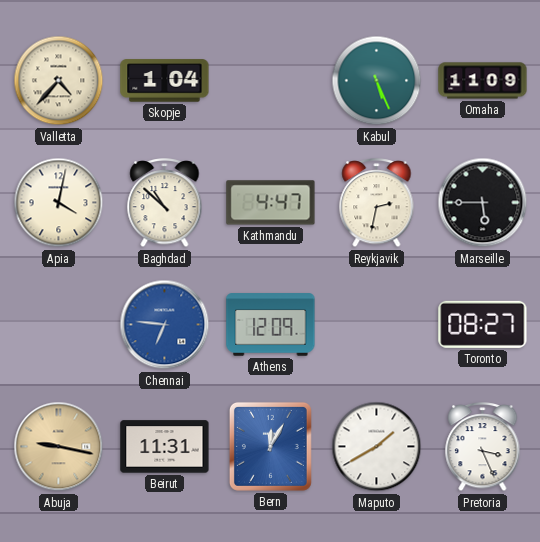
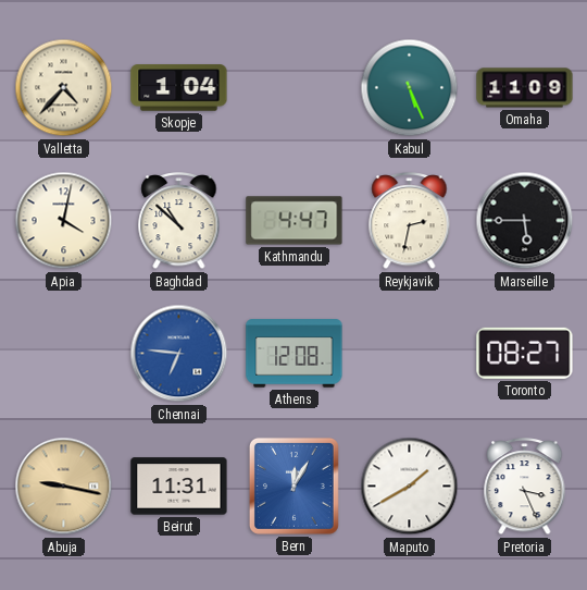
Athens: 12:09 -> 12:08 (295, 354)
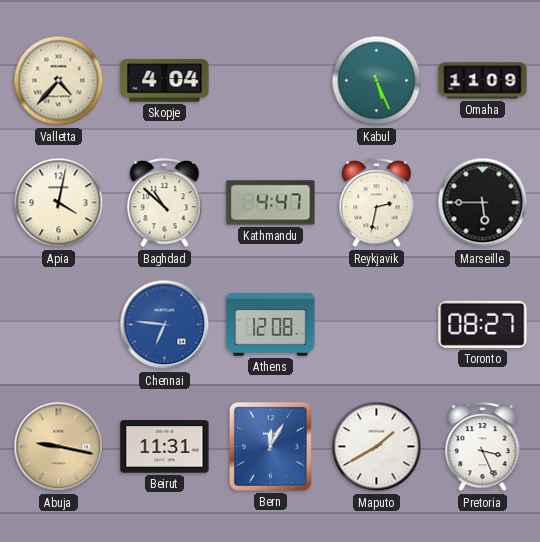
Skopje: 1:04 -> 4:04 (165, 81)
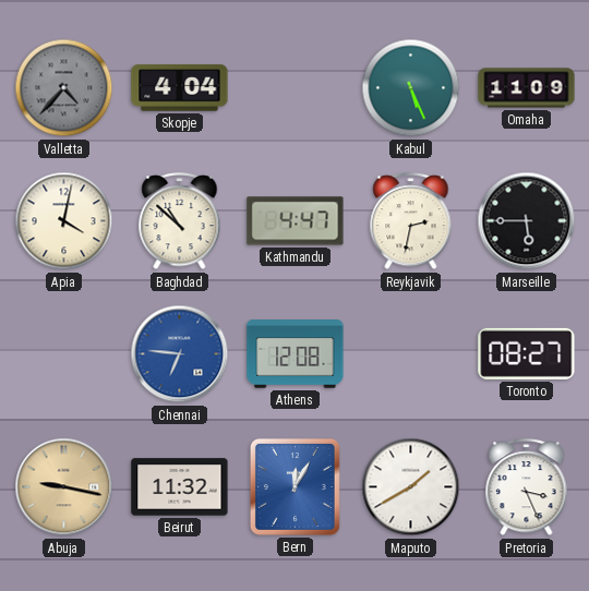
Valletta dial: cream -> grey (64, 88)
Beirut: 11:31 -> 11:32 (180, 487)
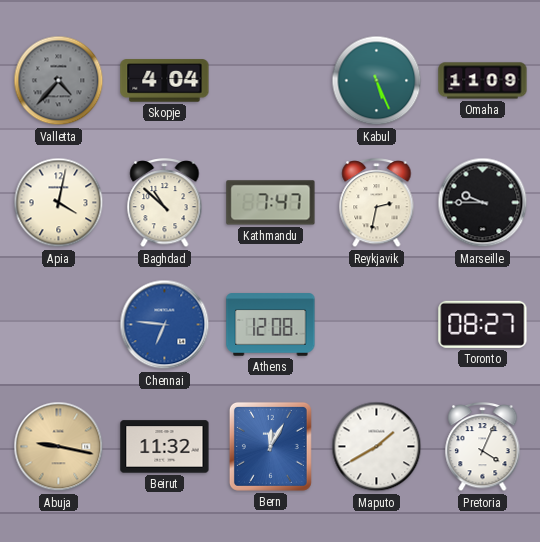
Kathmandu: 4:47 -> 7:47 (271, 203)
Marseille: 5:45 -> 9:45 (483, 203)
Pretoria: 3:26 -> 4:04 (483, 448)
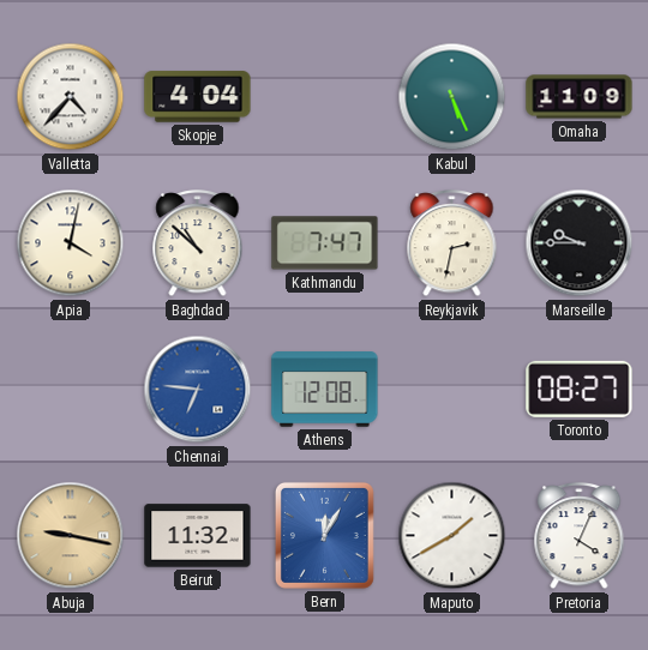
Valletta dial: grey -> white (71, 97)
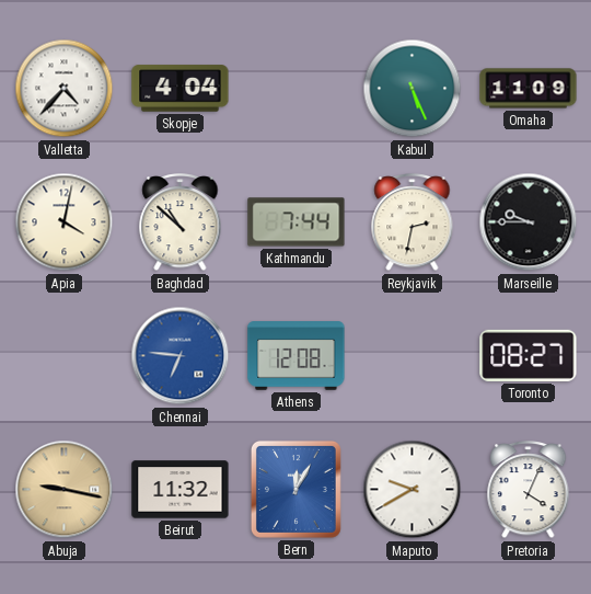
Kathmandu: 7:47 -> 7:44 (297, 222)
Maputo: 1:40 -> 9:40 (413, 490)
